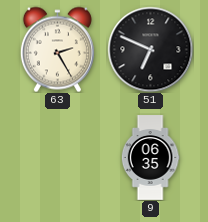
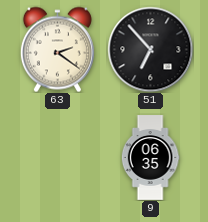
63: 2:25 -> 2:21 (57, 49)
51: 6:49 -> 6:53 (150, 49)
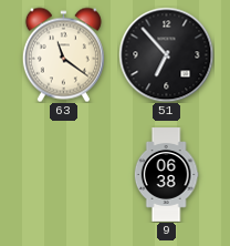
63: 2:21 -> 11:21 (63, 54)
9: 06:35 -> 06:38 (166, 175)
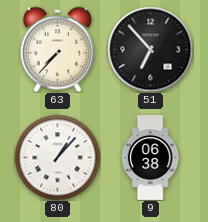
63: 11:21 -> 7:37 (57, 49)
80: none -> 1:07 (57, 157)
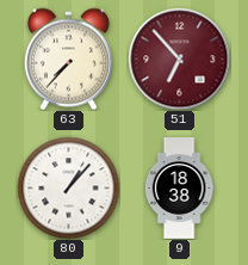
51 dial: black -> burgundy (179, 58)
9: 06:38 -> 18:38 (179, 189)
